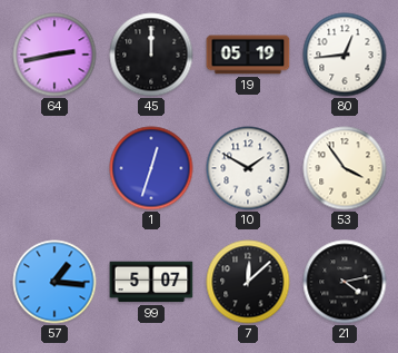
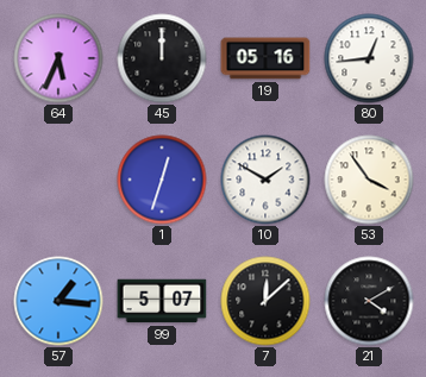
64: 2:43 -> 5:34 (58, 58)
19: 05:19 -> 05:16 (265, 58)
21: 4:13 -> 4:10 (369, 301)
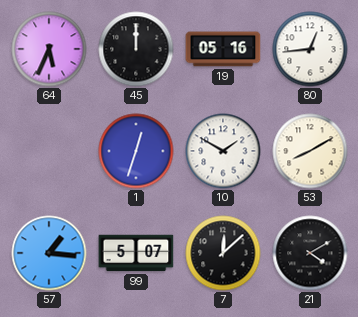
53: 3:54 -> 8:10 (310, 151)
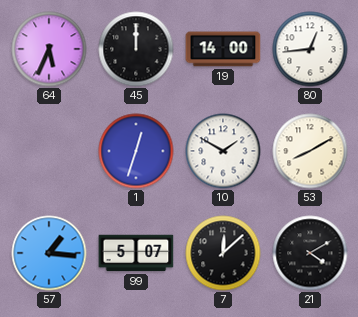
19: 05:16 -> 14:00 (223, 49)
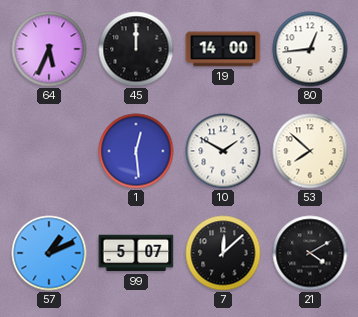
1: 12:33 -> 12:29 (136, 151)
53: 8:10 -> 7:52 (310, 151)
57: 1:16 -> 1:11 (49, 253)
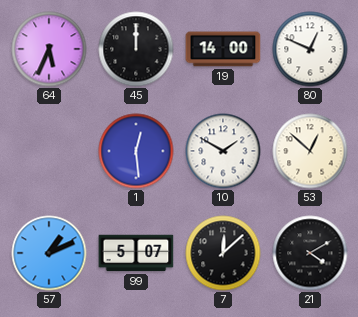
80: 12:44 -> 12:49 (310, 49)
53: 7:52 -> 12:52 (310, 151)
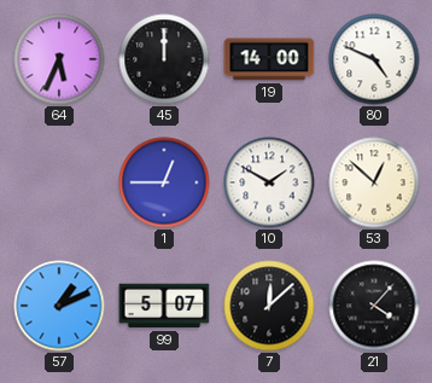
80: 12:49 -> 4:49 (374, 59)
1: 12:29 -> 12:45 (164, 182)
21: 4:10 -> 4:07 (374, 306)
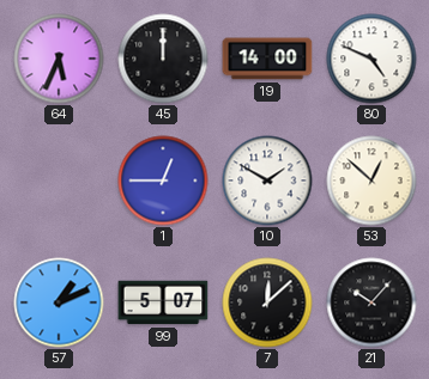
21: 4:07 -> 10:07 (371, 302)
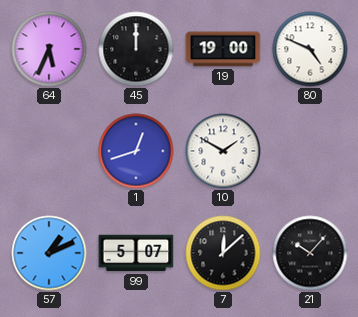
19: 14:00 -> 19:00 (223, 49)
1: 12:45 -> 12:42 (136, 151)
53: 12:52 -> none (371, 181)
